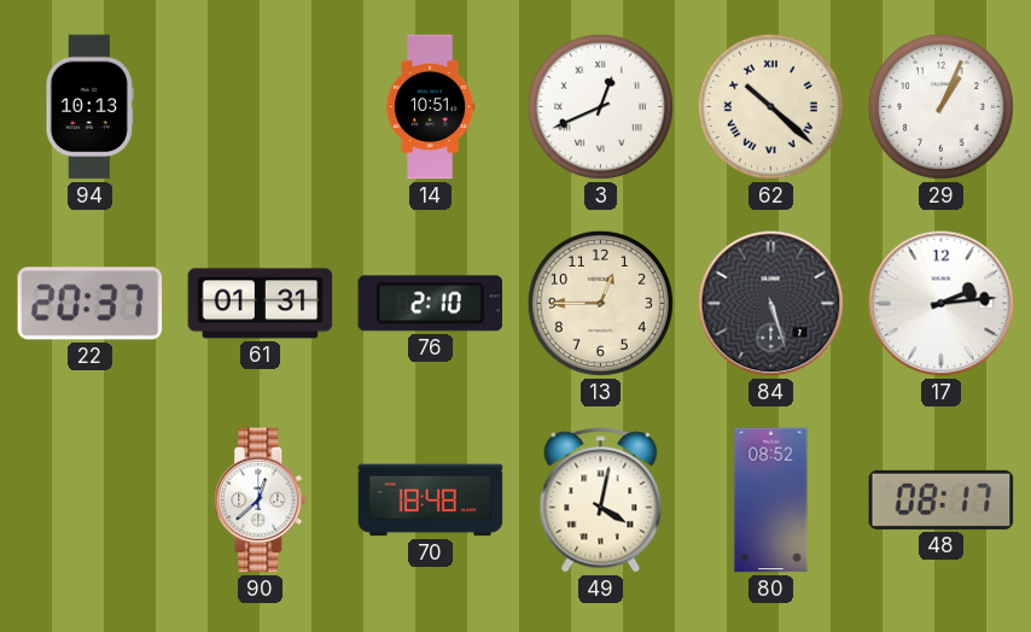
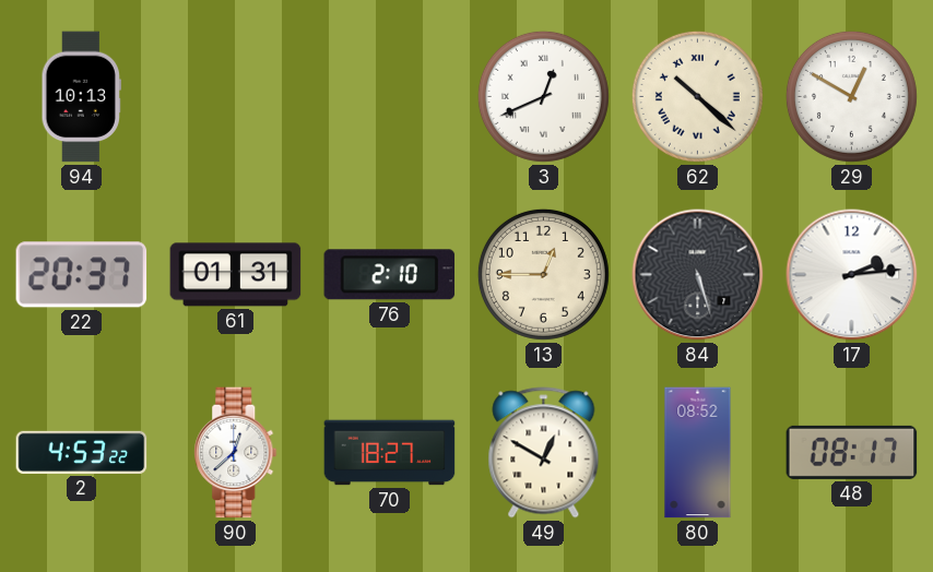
14: 10:51 -> none (430, 107)
29: 1:04 -> 12:50 (851, 96)
2: none -> 4:53 (82, 452)
70: 18:48 -> 18:27 (390, 453)
49: 4:02 -> 12:50 (544, 453)
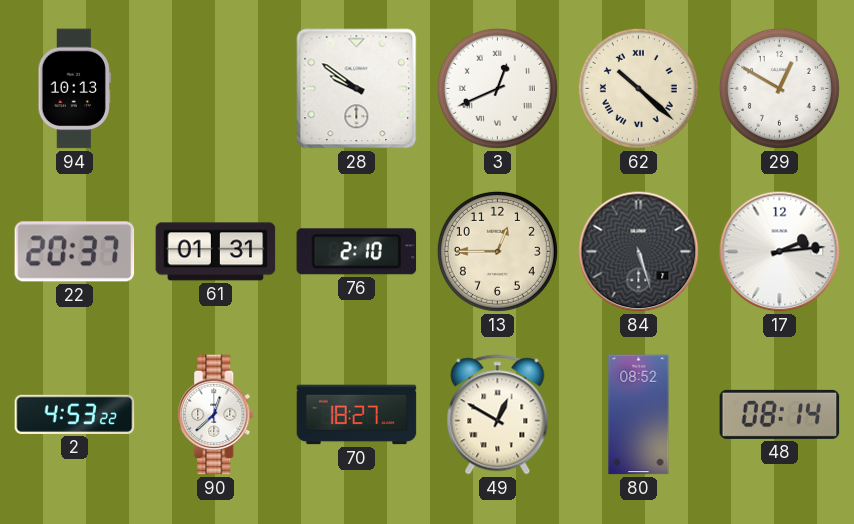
28: none -> 9:51 (357, 89)
48: 08:17 -> 08:14 (780, 414)
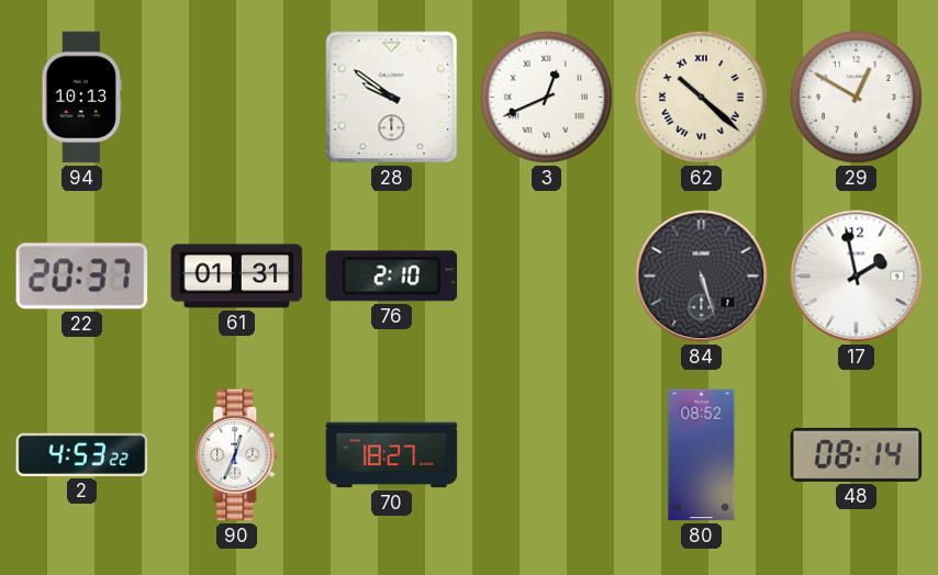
13: 12:45 -> none (497, 251)
17: 2:14 -> 1:58 (857, 277)
90: 12:38 -> 12:34 (237, 455)
49: 12:50 -> none (498, 415)
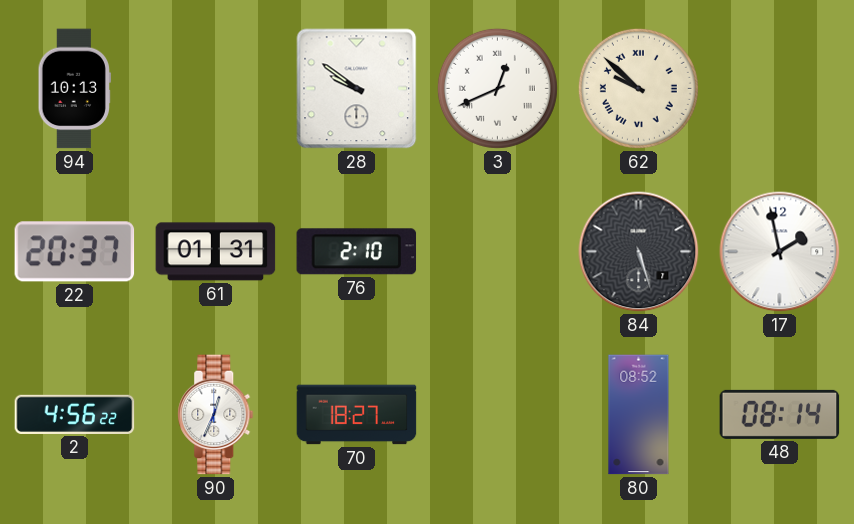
62: 10:22 -> 9:52 (638, 88)
29: 12:50 -> none (856, 97)
2: 4:53 -> 4:56 (75, 414)
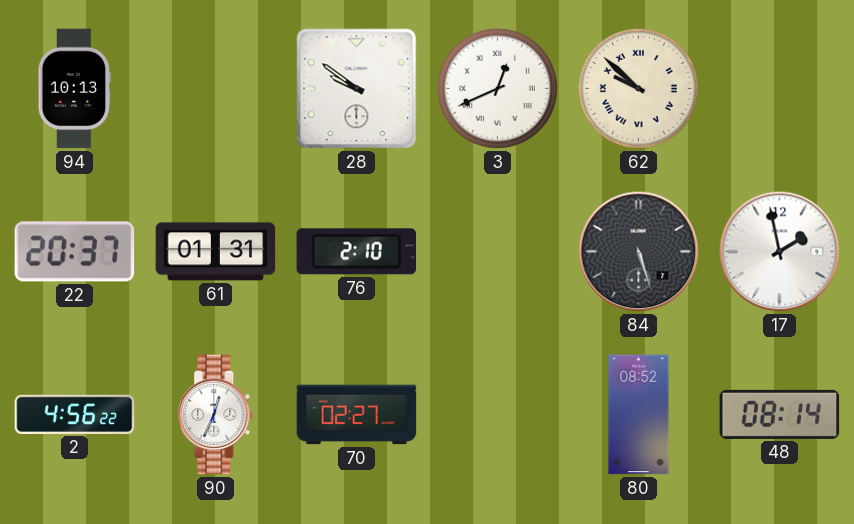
70: 18:27 -> 02:27 (357, 415)
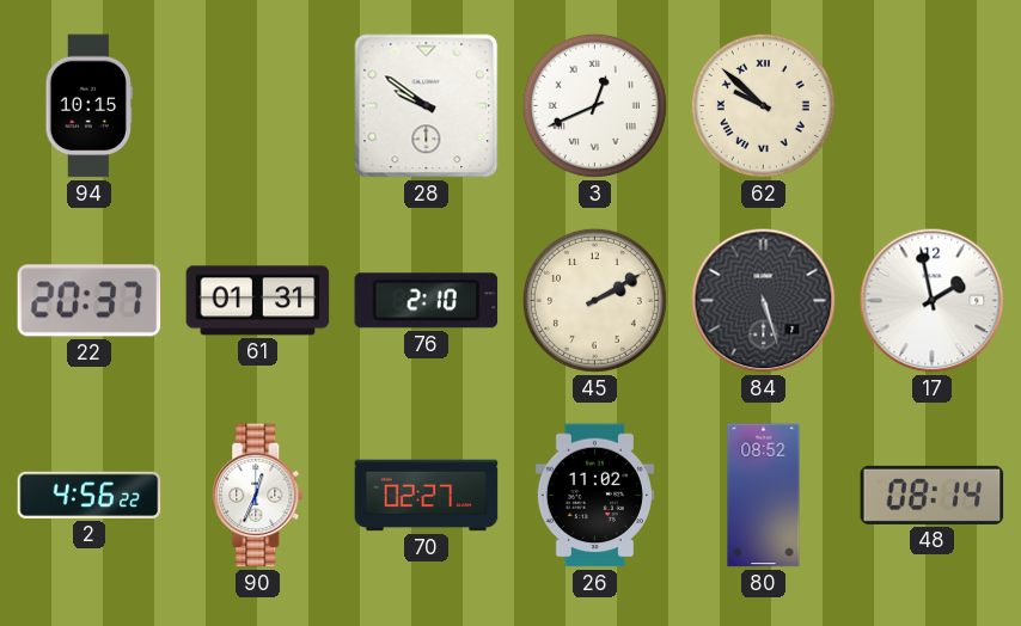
94: 10:13 -> 10:15 (88, 106)
45: none -> 2:10 (594, 300)
26: none -> 11:02 (594, 496)
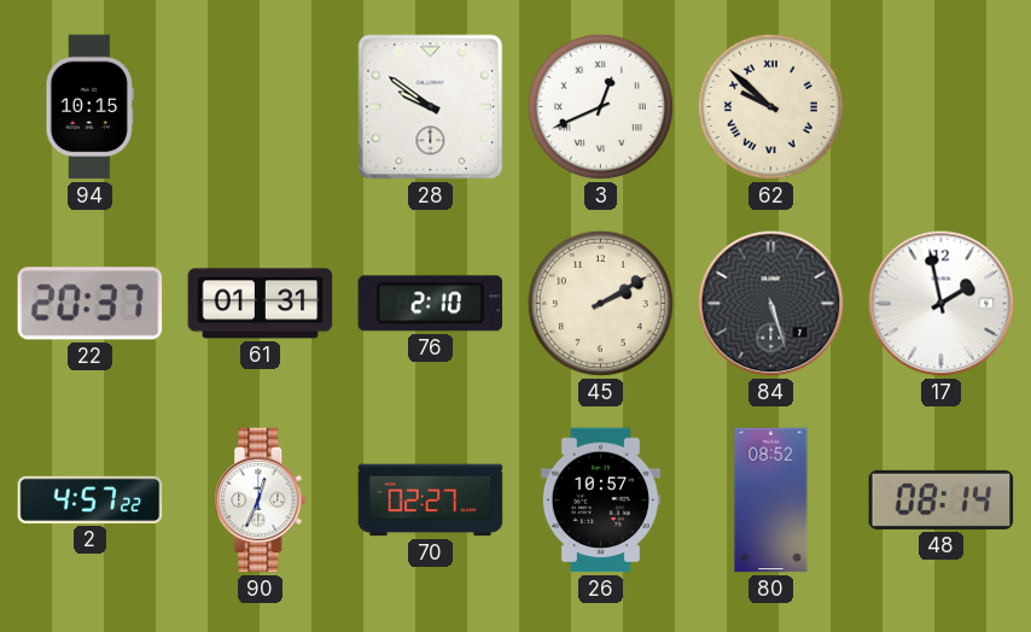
2: 4:56 -> 4:57 (91, 499)
26: 11:02 -> 10:57 (600, 501)
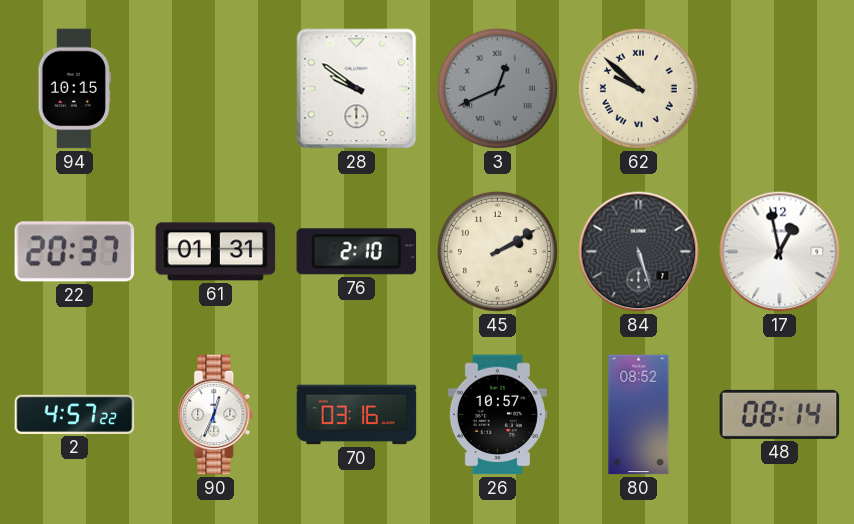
3 dial: white -> grey (497, 88)
17: 1:58 -> 12:58 (780, 252)
70: 02:27 -> 03:16 (357, 415)
